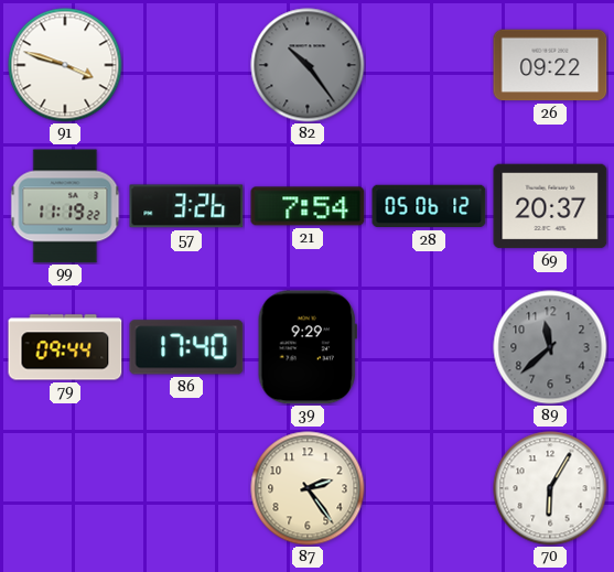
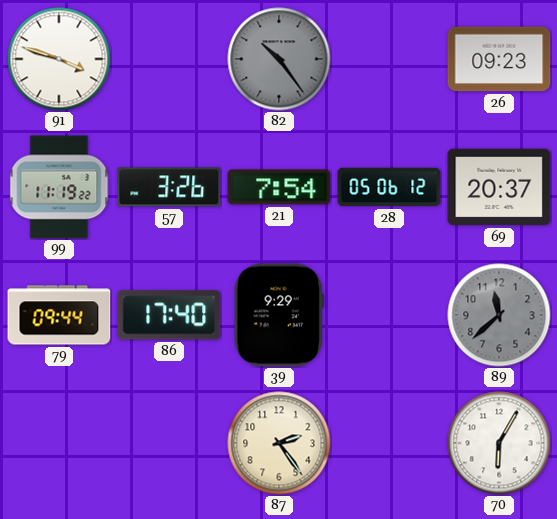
26: 09:22 -> 09:23 (499, 59)
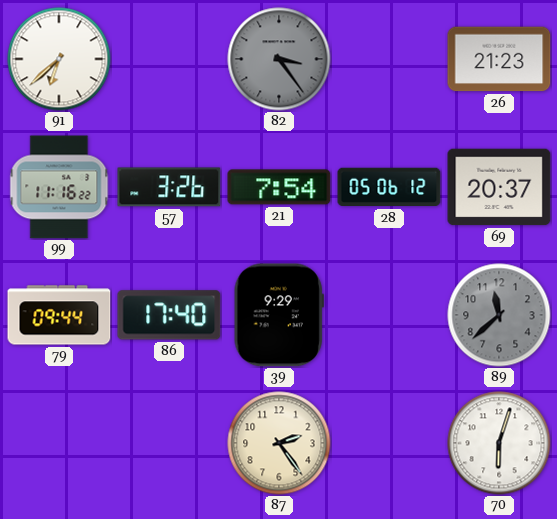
91: 3:48 -> 6:38 (59, 59)
82: 10:24 -> 3:24 (279, 59)
26: 09:23 -> 21:23 (499, 59)
99: 11:19 -> 11:16 (59, 187)
70: 6:05 -> 6:03 (499, 443)
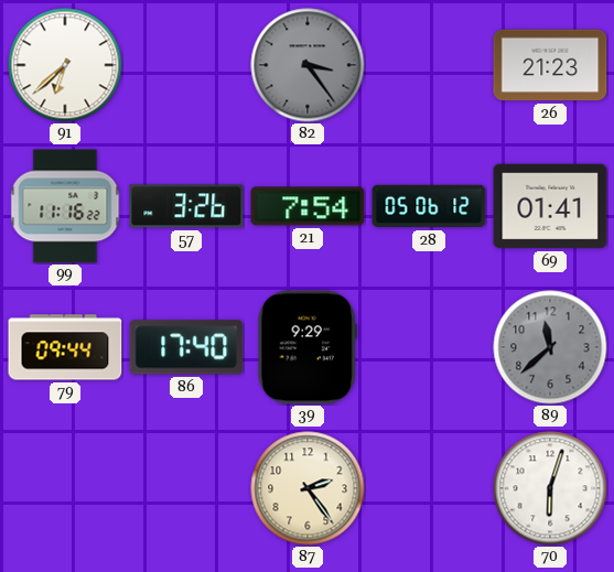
69: 20:37 -> 01:41 (550, 206)
